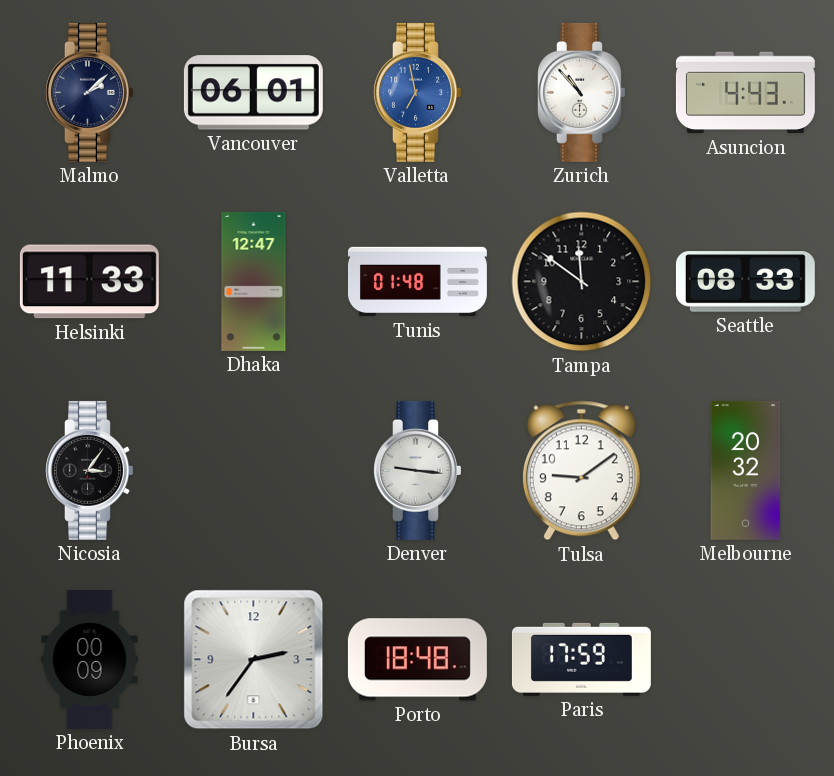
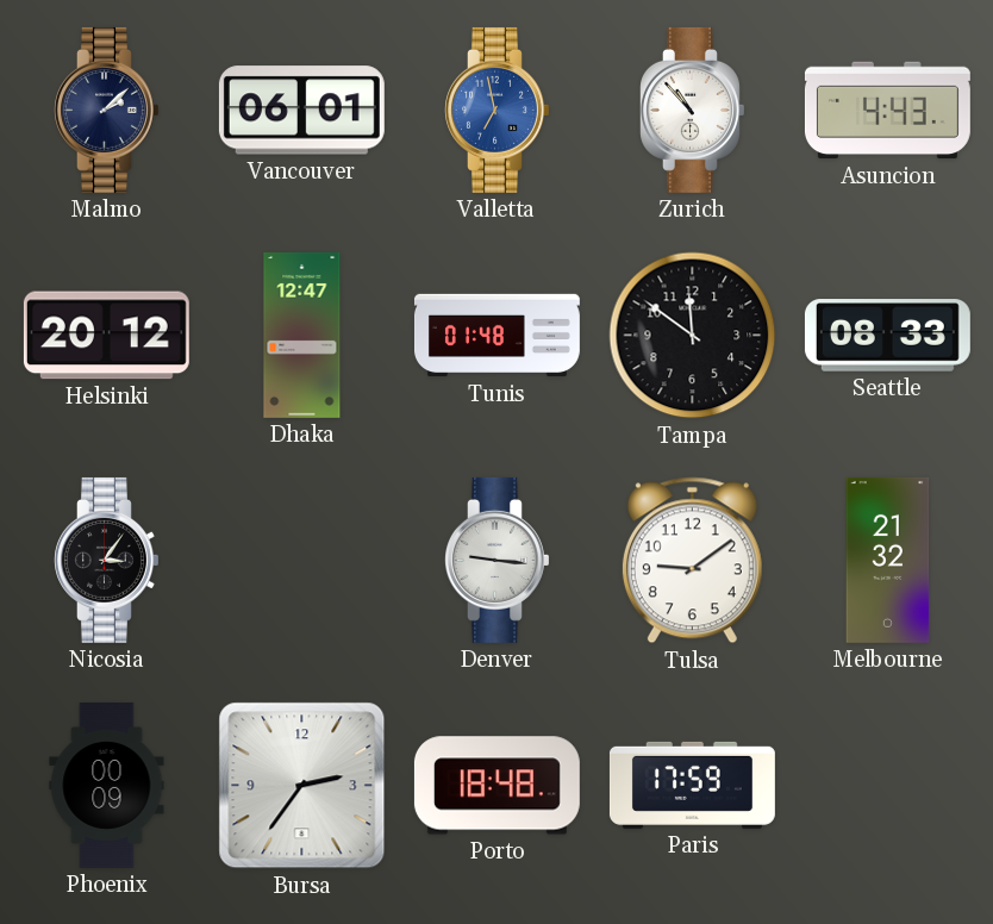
Helsinki: 11:33 -> 20:12 (106, 336)
Melbourne: 20:32 -> 21:32 (888, 560)
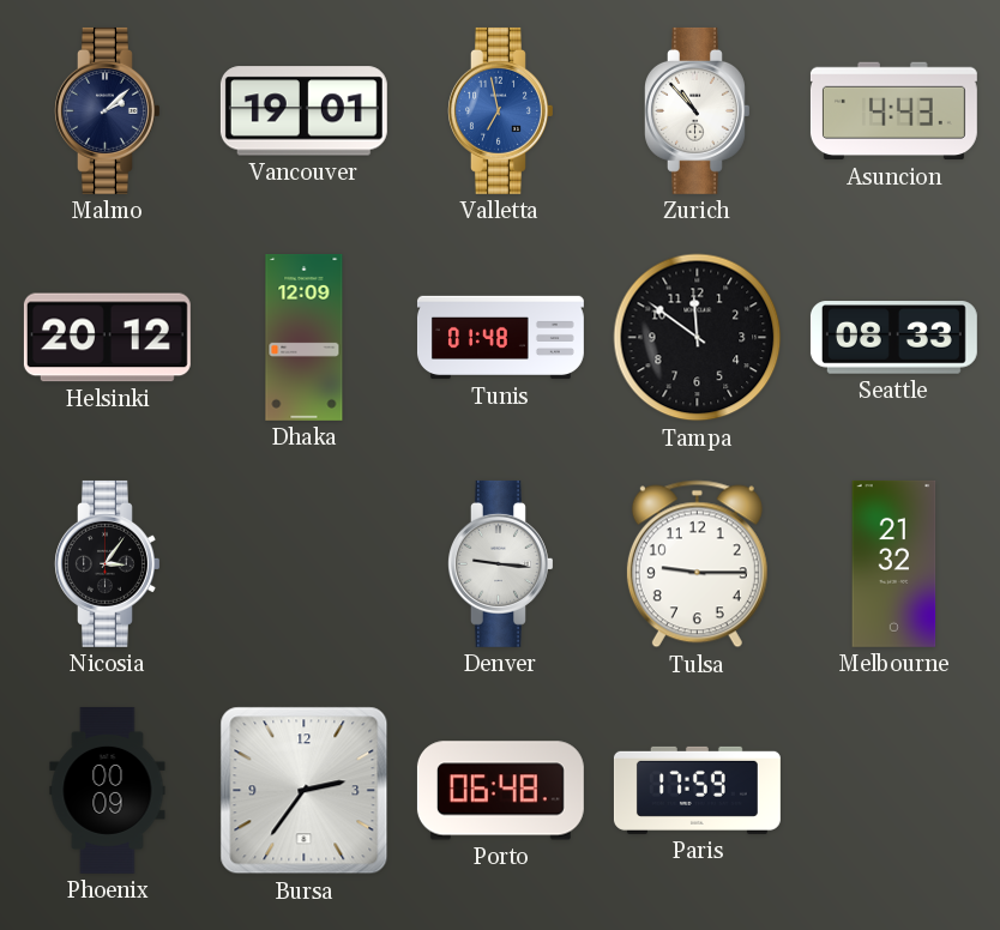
Vancouver: 06:01 -> 19:01 (303, 111)
Dhaka: 12:47 -> 12:09 (305, 337)
Tulsa: 9:09 -> 9:15 (697, 564)
Porto: 18:48 -> 06:48 (500, 791)
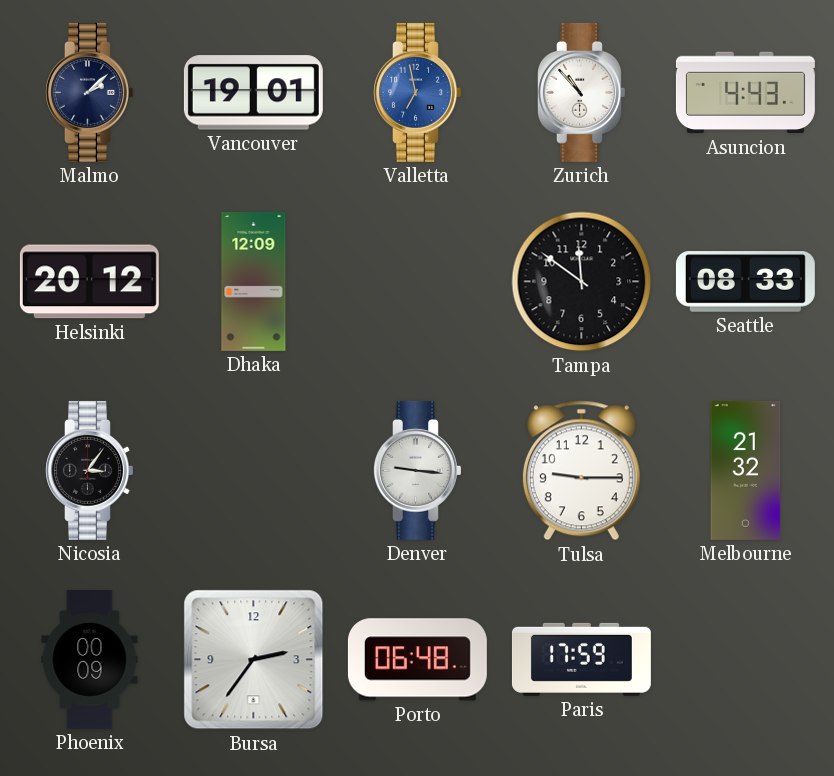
Tunis: 01:48 -> none (500, 338)
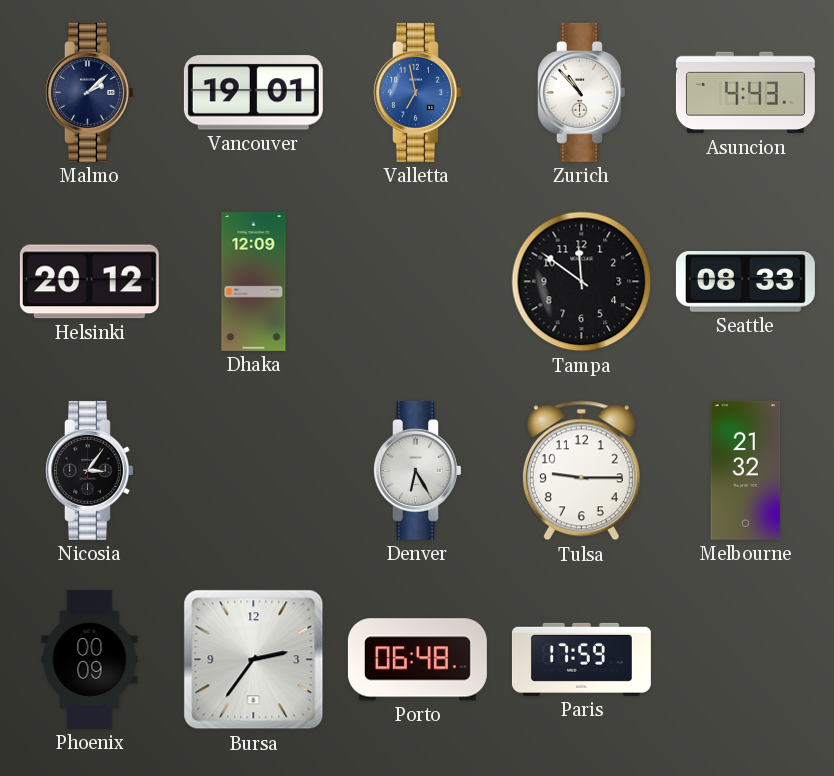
Denver: 9:16 -> 6:25 (418, 470)
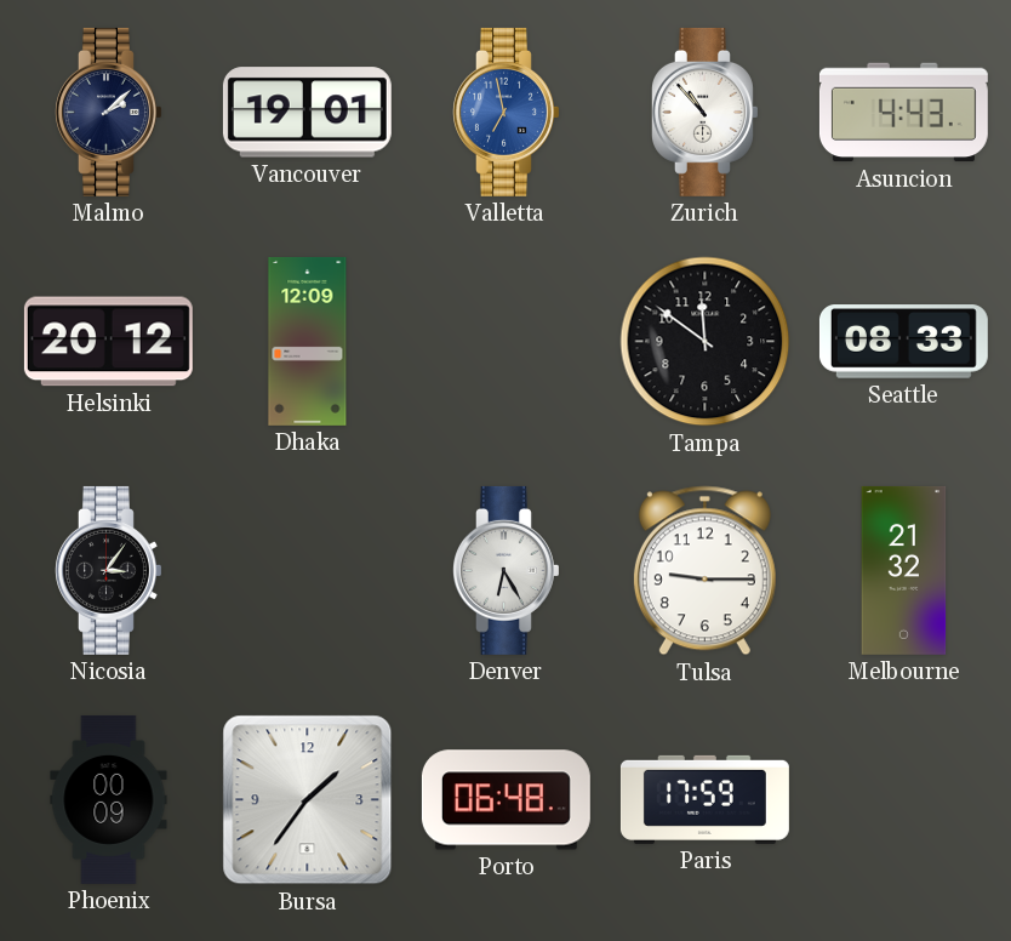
Bursa: 2:36 -> 1:36 (308, 800)
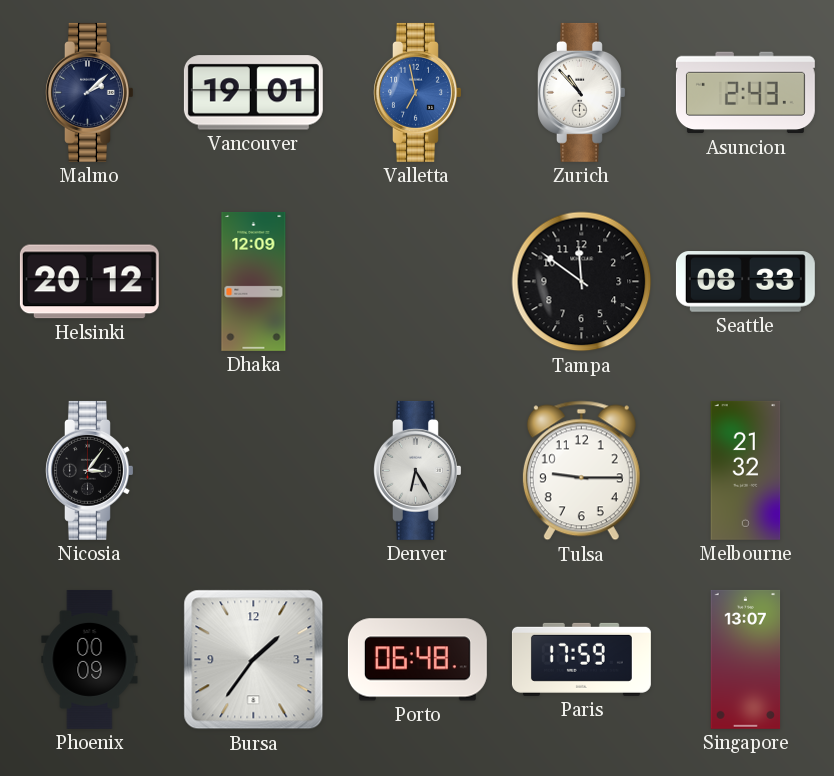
Asuncion: 4:43 -> 2:43 (745, 93)
Singapore: none -> 13:07 (746, 659)
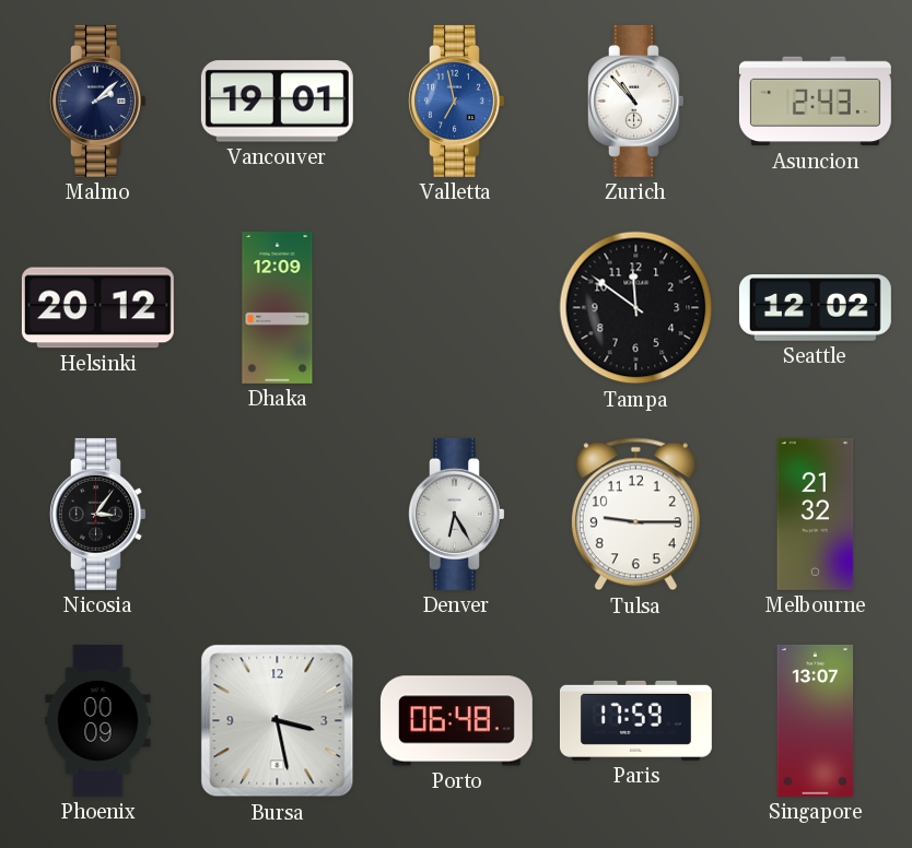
Seattle: 08:33 -> 12:02 (815, 308)
Bursa: 1:36 -> 3:28 (278, 721)
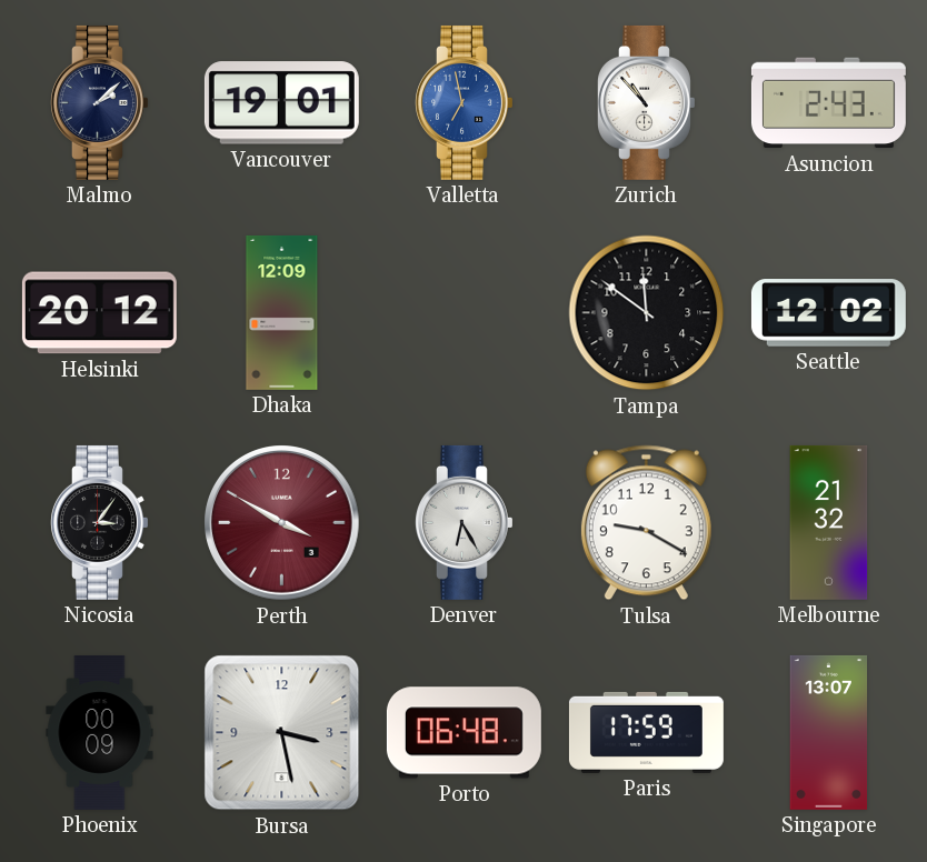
Perth: none -> 3:50 (282, 523)
Tulsa: 9:15 -> 9:20 (646, 523)
